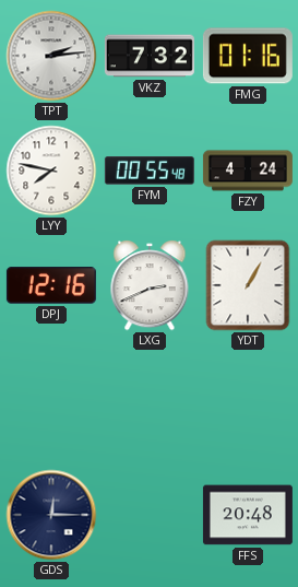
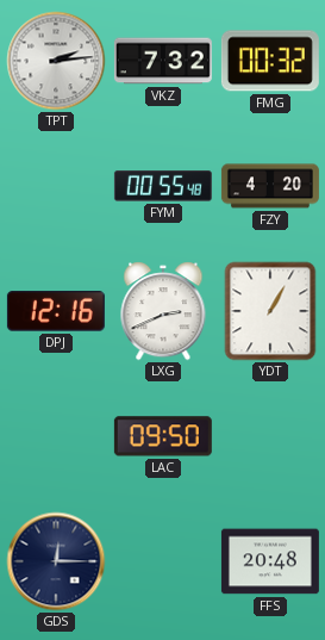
FMG: 01:16 -> 00:32 (270, 61)
LYY: 7:47 -> none (51, 171)
FZY: 4:24 -> 4:20 (270, 186)
LAC: none -> 09:50 (163, 436)
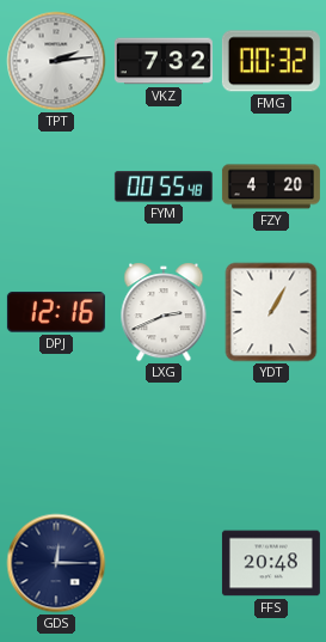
LAC: 09:50 -> none (163, 436)
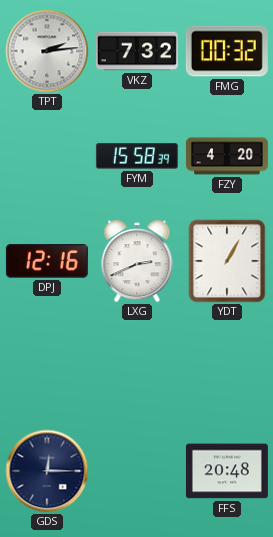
FYM: 00:55 -> 15:58 (137, 156)
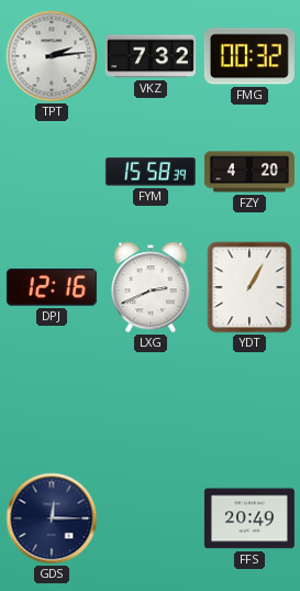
FFS: 20:48 -> 20:49 (249, 518)
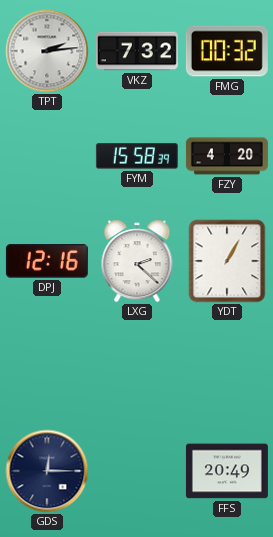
LXG: 2:41 -> 2:22 (137, 261)
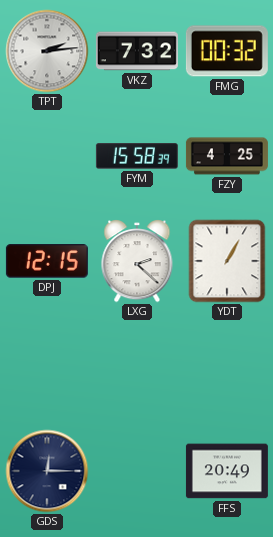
FZY: 4:20 -> 4:25 (227, 156)
DPJ: 12:16 -> 12:15 (47, 261)
